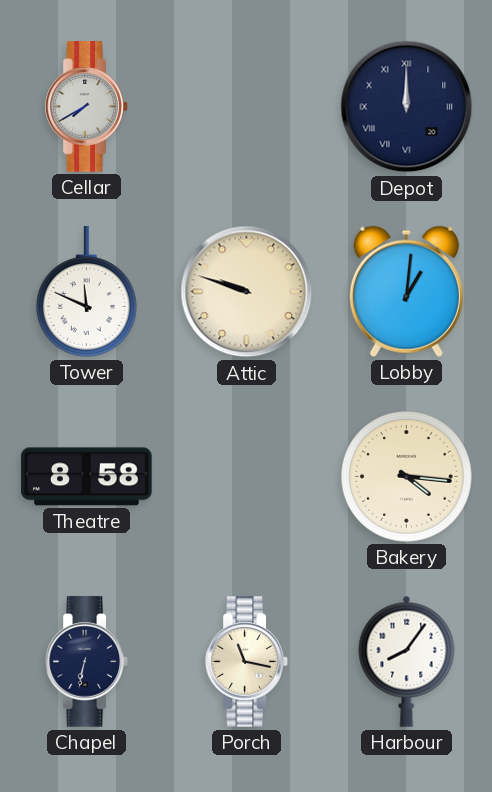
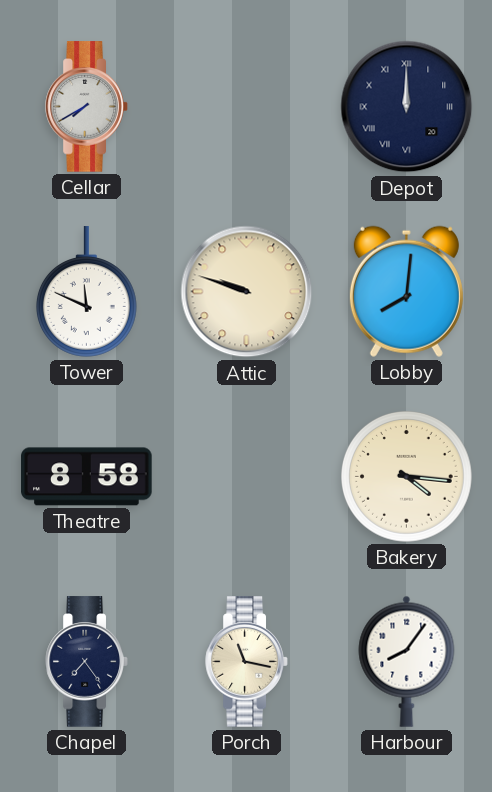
Lobby: 1:01 -> 8:01 (406, 291)
Chapel: 6:32 -> 7:24 (87, 662)
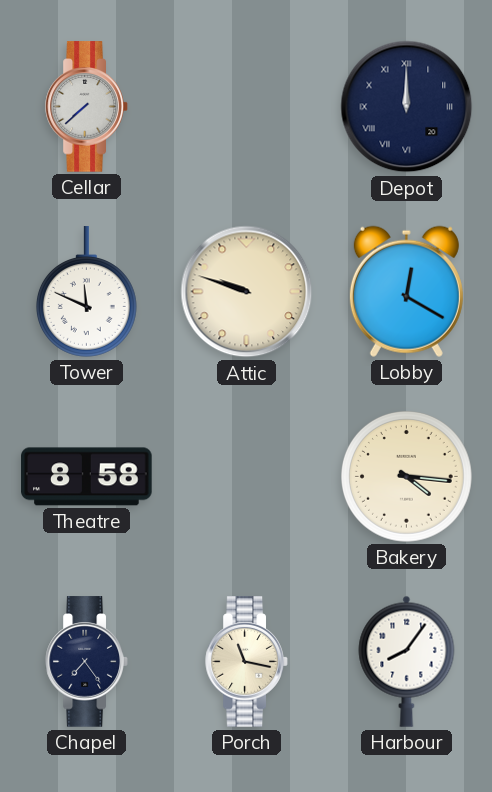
Cellar: 7:40 -> 7:38 (87, 107)
Lobby: 8:01 -> 12:20 (406, 291)
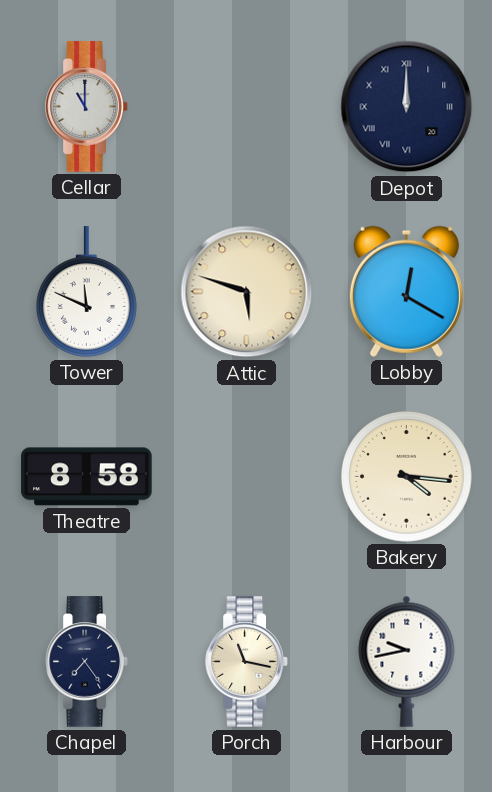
Cellar: 7:38 -> 11:00 (87, 107)
Attic: 9:48 -> 5:48 (247, 292)
Harbour: 8:06 -> 9:43 (407, 661)
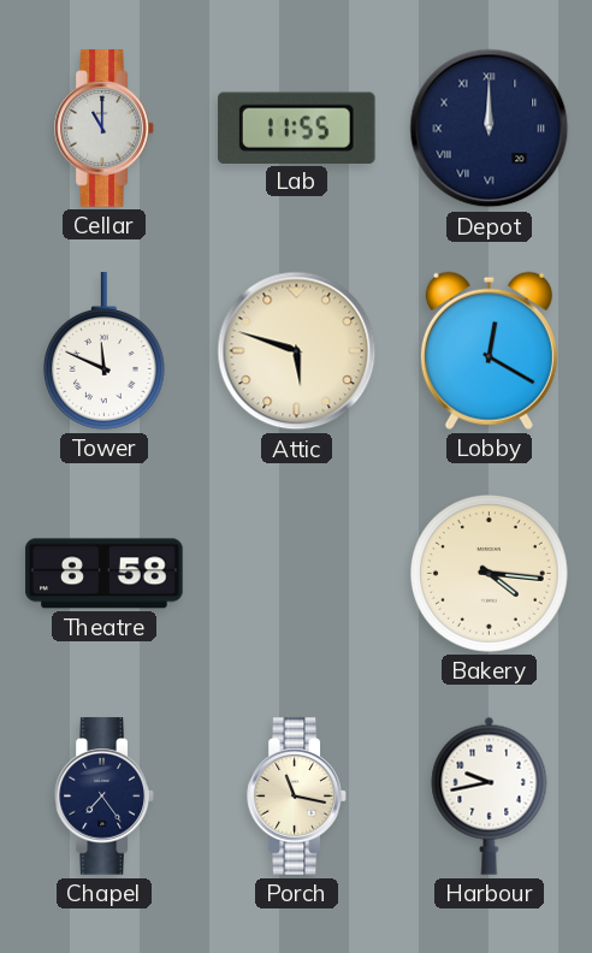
Lab: none -> 11:55 (296, 128)
